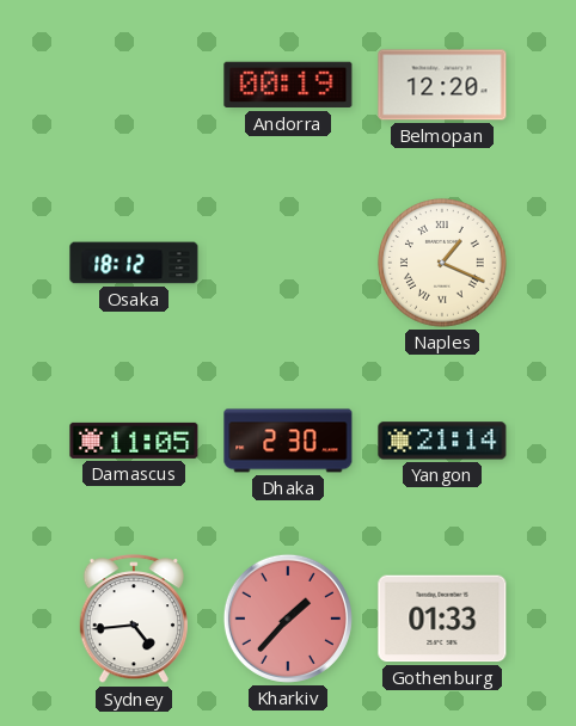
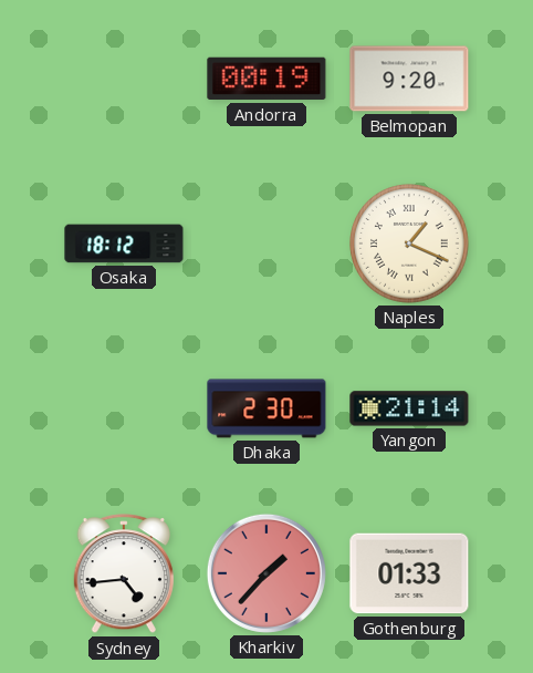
Belmopan: 12:20 -> 9:20 (409, 79)
Damascus: 11:05 -> none (134, 441)
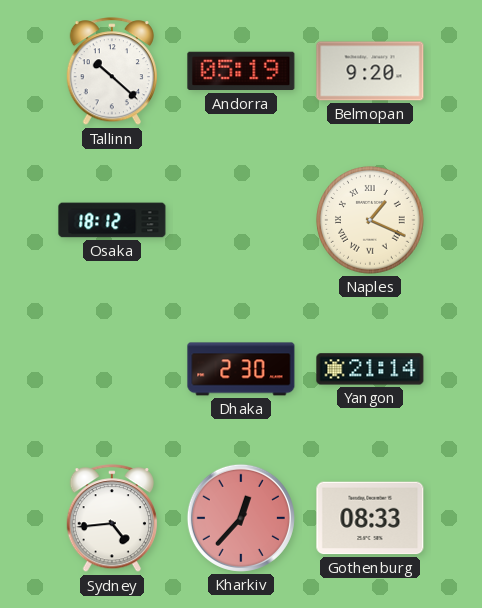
Tallinn: none -> 10:22 (112, 72)
Andorra: 00:19 -> 05:19 (241, 71)
Kharkiv: 1:37 -> 12:37 (241, 518)
Gothenburg: 01:33 -> 08:33 (370, 518)
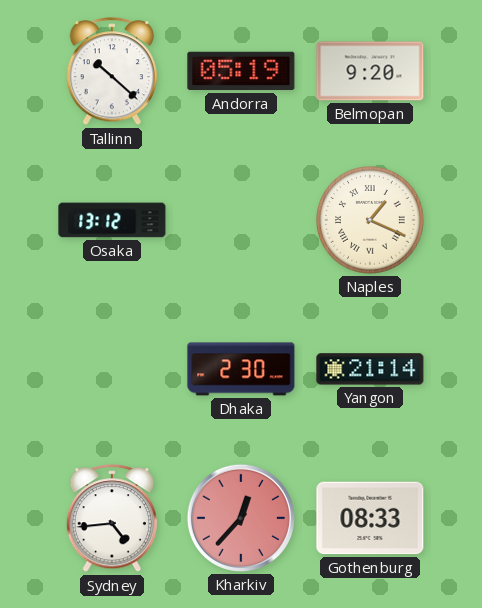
Osaka: 18:12 -> 13:12 (112, 220)
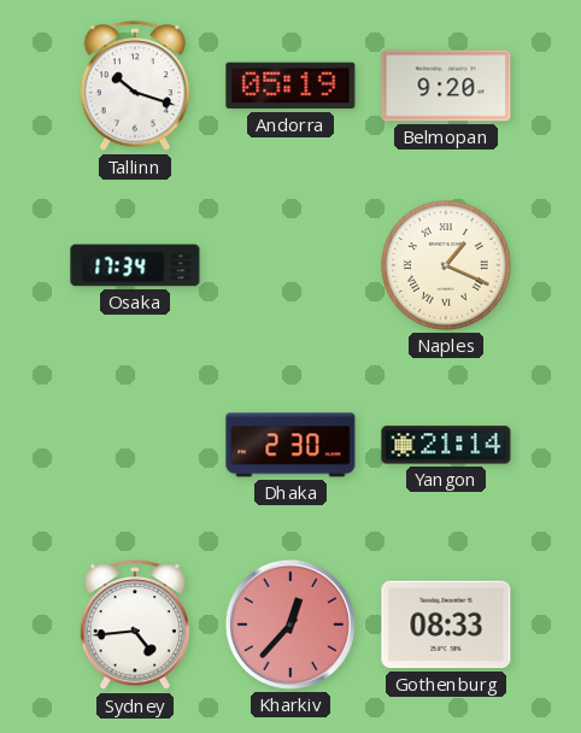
Tallinn: 10:22 -> 10:18 (135, 87)
Osaka: 13:12 -> 17:34 (135, 265)
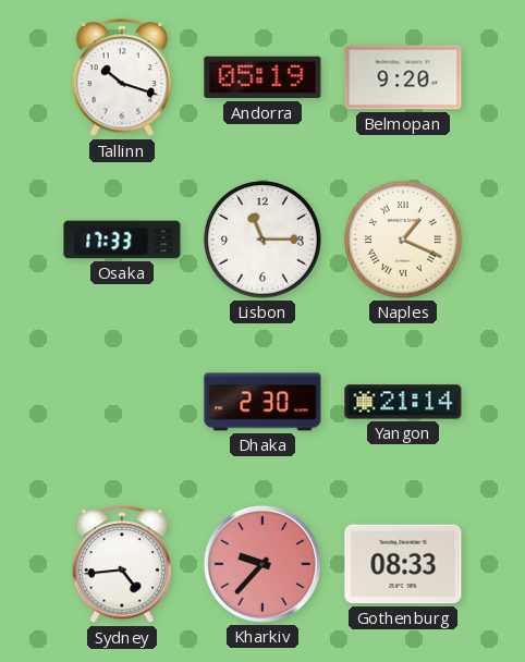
Osaka: 17:34 -> 17:33 (122, 240)
Lisbon: none -> 11:15 (262, 240)
Kharkiv: 12:37 -> 9:37 (262, 564)
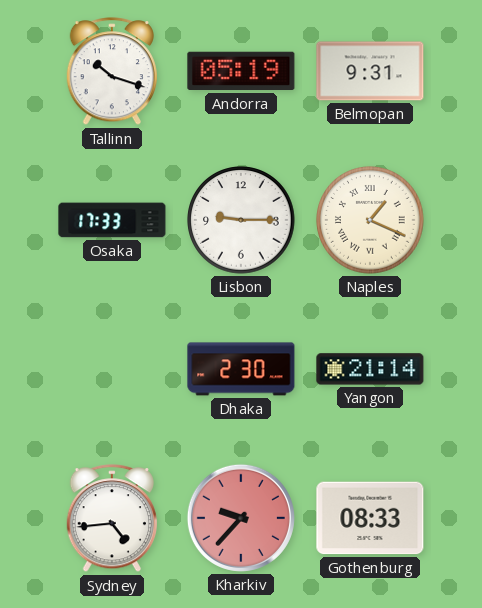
Belmopan: 9:20 -> 9:31 (370, 71)
Lisbon: 11:15 -> 9:15 (241, 220)
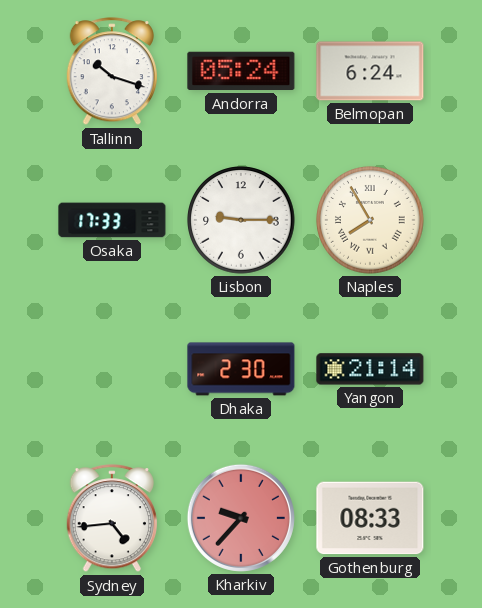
Andorra: 05:19 -> 05:24 (241, 71)
Belmopan: 9:31 -> 6:24 (370, 71)
Naples: 1:19 -> 7:55 (370, 220)
